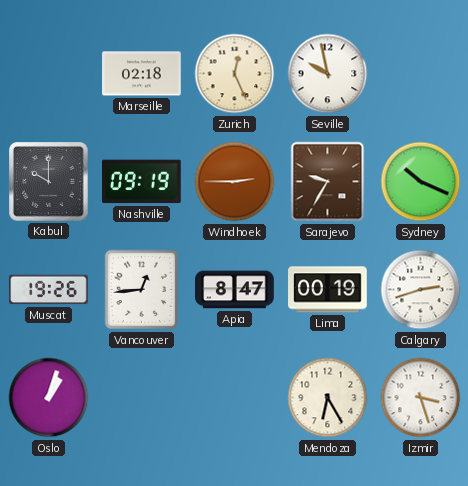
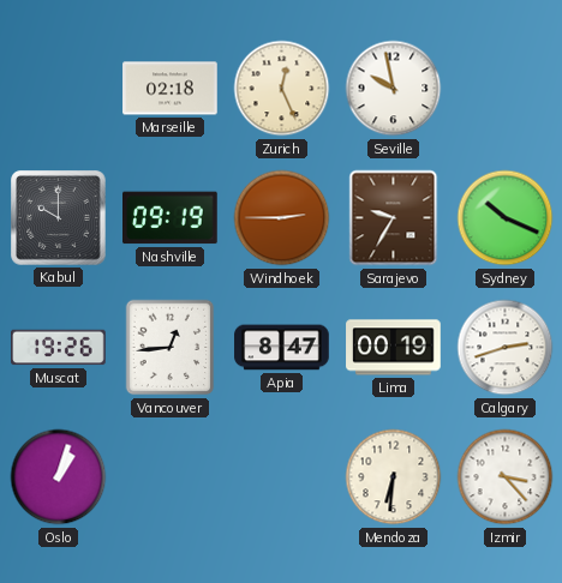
Mendoza: 6:25 -> 6:31 (394, 477)
Izmir: 3:27 -> 3:23 (506, 477)
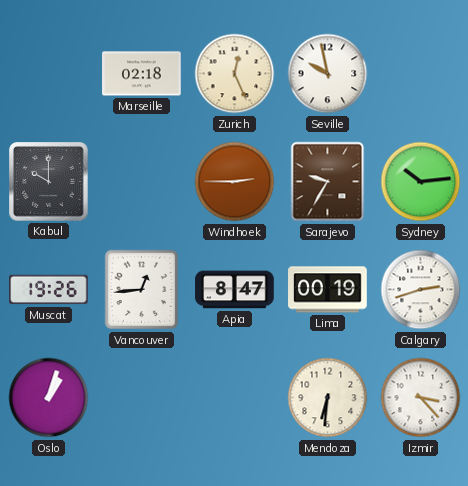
Nashville: 09:19 -> none (171, 218)
Sydney: 10:19 -> 10:14 (421, 182)
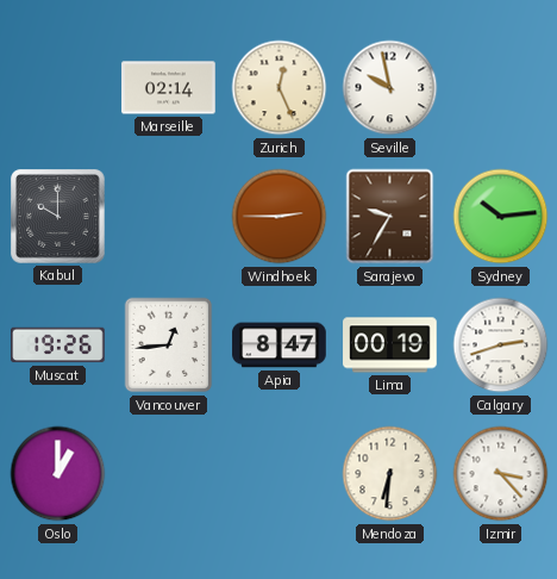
Marseille: 02:18 -> 02:14 (169, 88)
Oslo: 1:03 -> 1:00 (58, 474)
